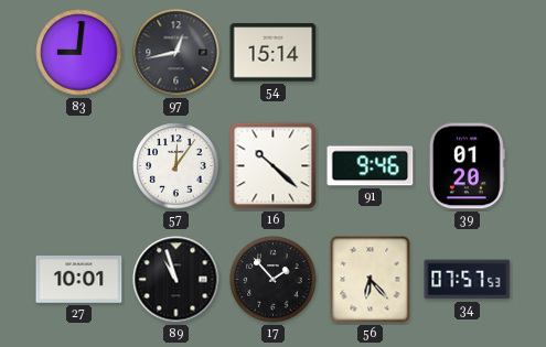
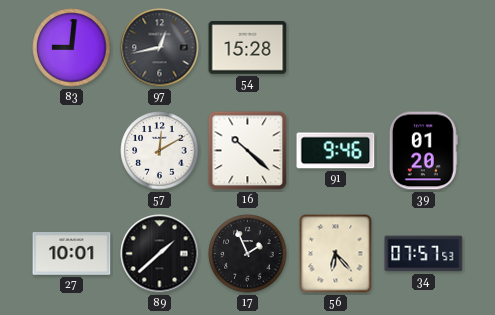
54: 15:14 -> 15:28 (248, 48)
57: 12:06 -> 12:10 (160, 151)
89: 10:57 -> 1:38 (160, 254)
17: 1:53 -> 1:56 (248, 254)
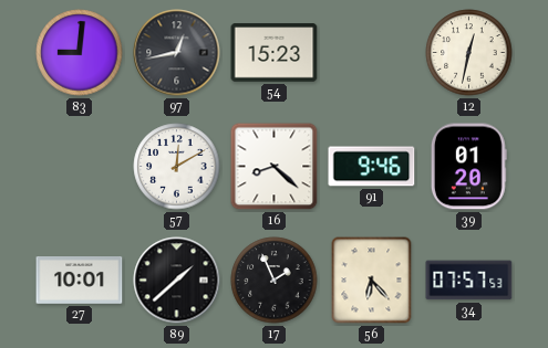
54: 15:28 -> 15:23 (275, 53)
12: none -> 12:32 (469, 53)
16: 10:22 -> 8:22 (275, 167)
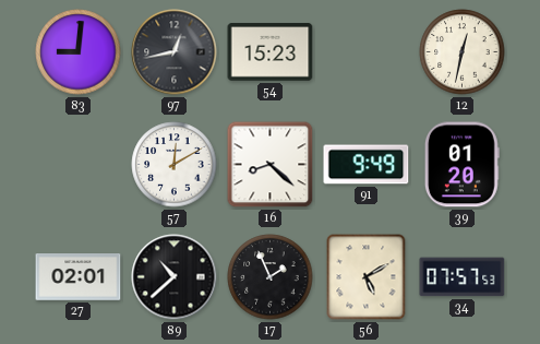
91: 9:46 -> 9:49 (367, 165)
27: 10:01 -> 02:01 (79, 277)
89: 1:38 -> 10:38 (175, 277)
56: 6:23 -> 5:10 (367, 277)
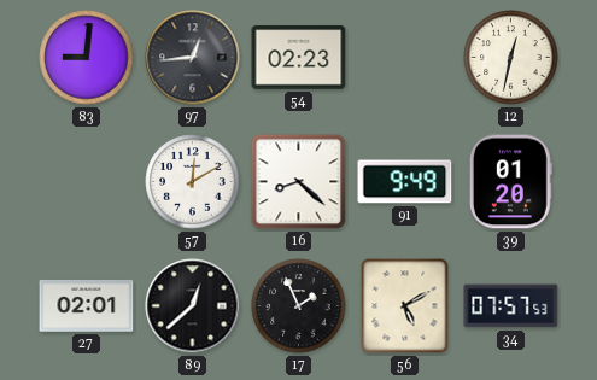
97: 12:43 -> 12:44 (193, 58)
54: 15:23 -> 02:23 (299, 58)
89: 10:38 -> 12:38 (193, 306)
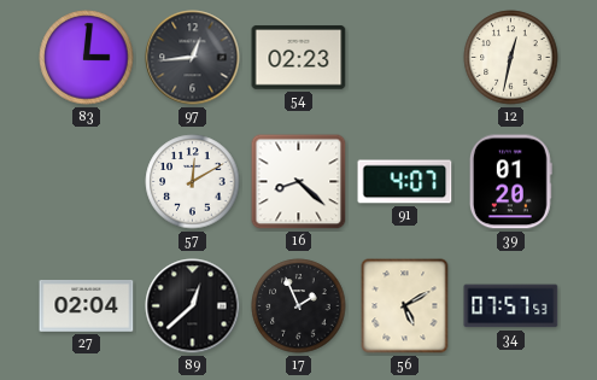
83: 9:01 -> 3:01 (87, 58)
91: 9:49 -> 4:07 (405, 182)
27: 02:01 -> 02:04 (87, 306)
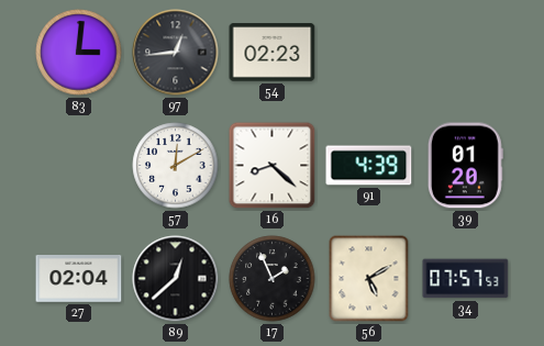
12: 12:32 -> none (511, 58)
91: 4:07 -> 4:39 (369, 166)
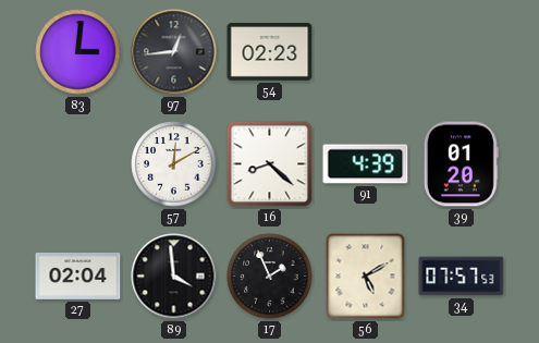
89: 12:38 -> 3:59 (174, 277)
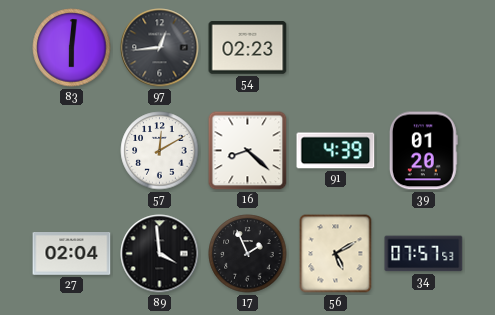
83: 3:01 -> 6:01 (72, 48)
